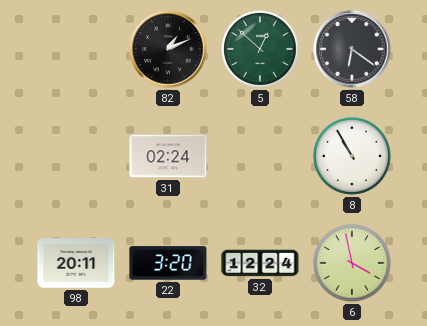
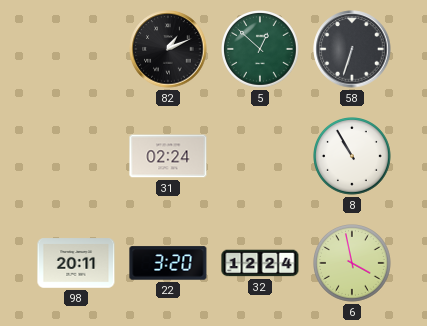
58: 6:21 -> 6:33 (352, 49)
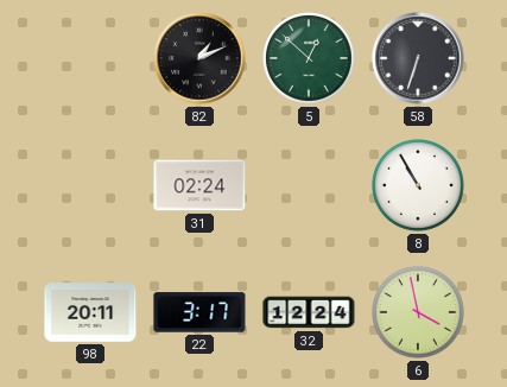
22: 3:20 -> 3:17 (199, 312)
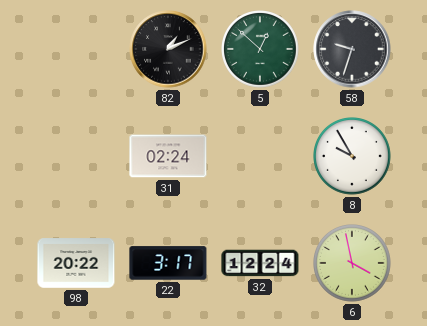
58: 6:33 -> 9:33 (352, 49)
8: 10:55 -> 9:55 (353, 157)
98: 20:11 -> 20:22 (76, 263)
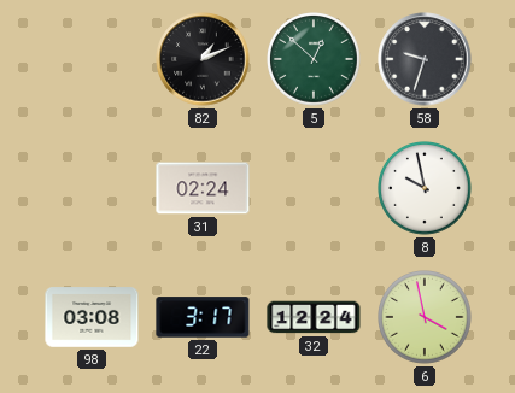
8: 9:55 -> 9:58 (426, 189)
98: 20:22 -> 03:08 (92, 317)
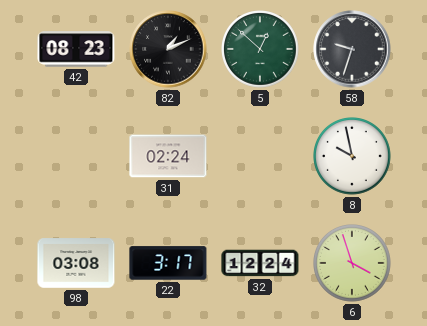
42: none -> 08:23 (76, 49)
6: 3:58 -> 3:57 (353, 264)
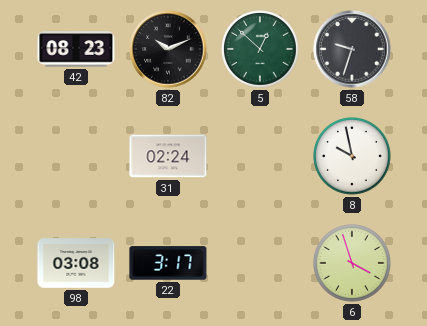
82: 1:11 -> 10:11 (168, 49)
32: 12:24 -> none (260, 263)
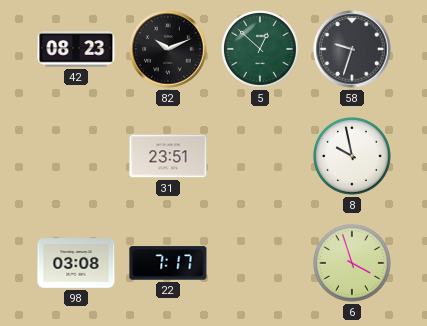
31: 02:24 -> 23:51 (168, 156)
22: 3:17 -> 7:17 (168, 263)
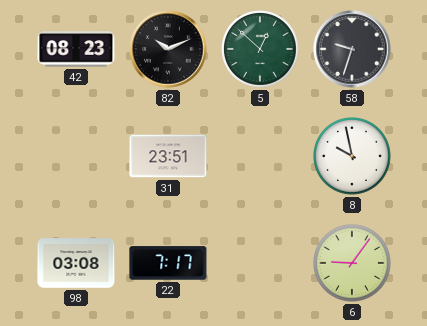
6: 3:57 -> 9:06 (353, 264)
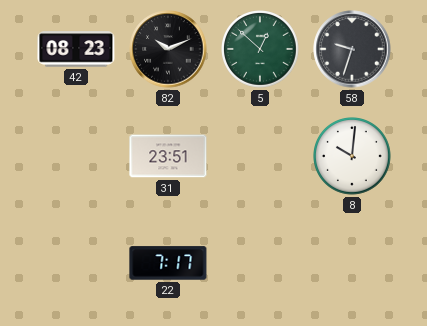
8: 9:58 -> 10:01 (353, 157)
98: 03:08 -> none (76, 263)
6: 9:06 -> none (353, 264)
